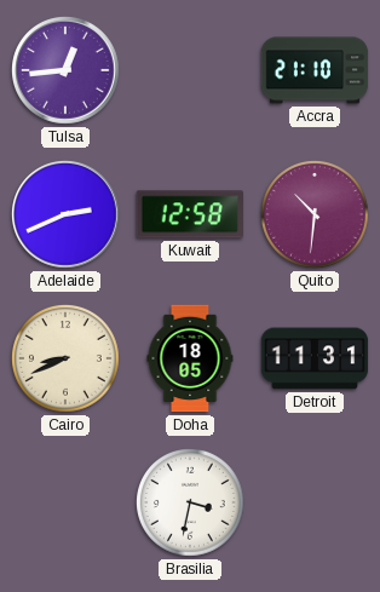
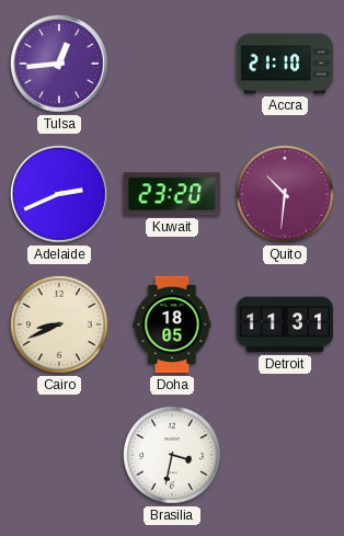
Kuwait: 12:58 -> 23:20 (171, 194)
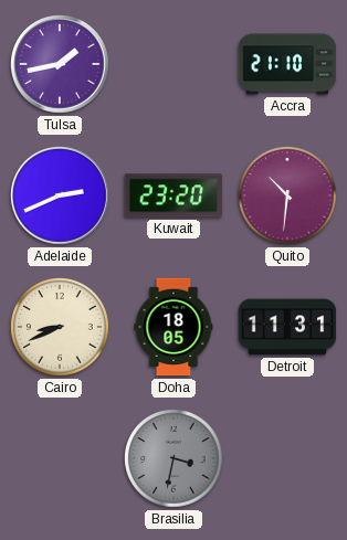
Tulsa: 12:44 -> 1:43 (61, 65)
Brasilia dial: white -> grey (175, 459)
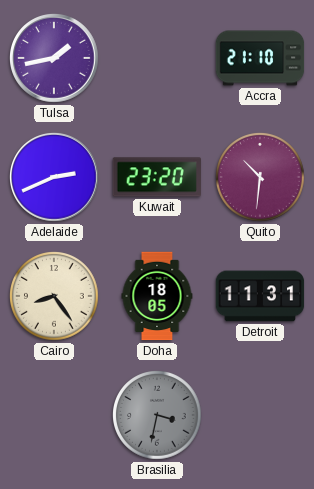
Cairo: 8:41 -> 8:24 (55, 297)
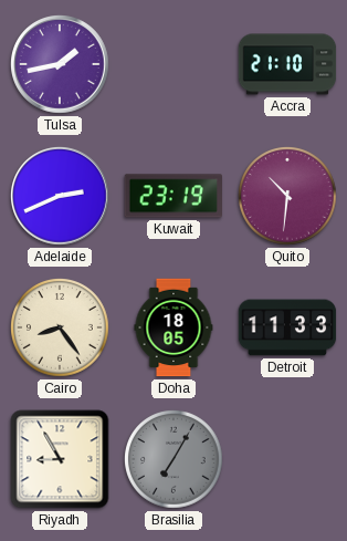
Kuwait: 23:20 -> 23:19 (172, 196)
Detroit: 11:31 -> 11:33 (287, 327)
Riyadh: none -> 8:55 (60, 459)
Brasilia: 3:32 -> 7:05 (175, 460)
